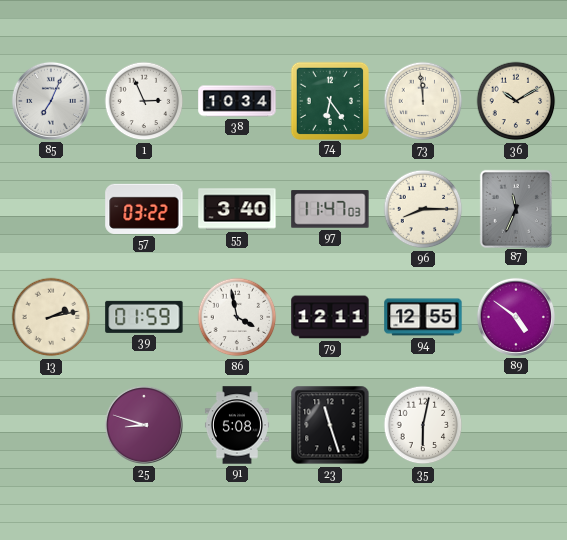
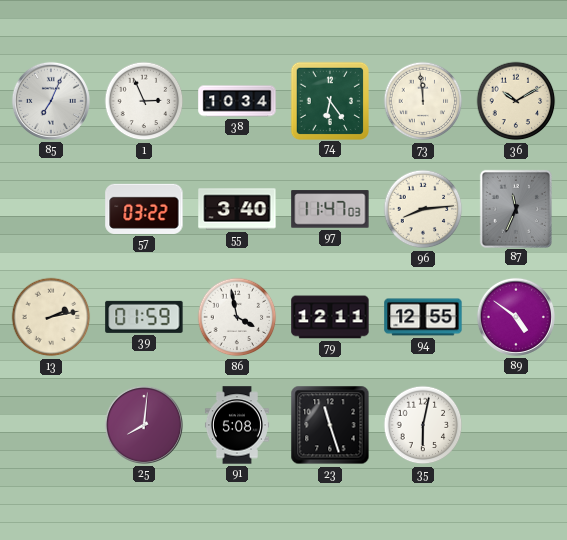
96: 8:15 -> 8:14 (423, 209)
25: 8:48 -> 8:01 (144, 425)
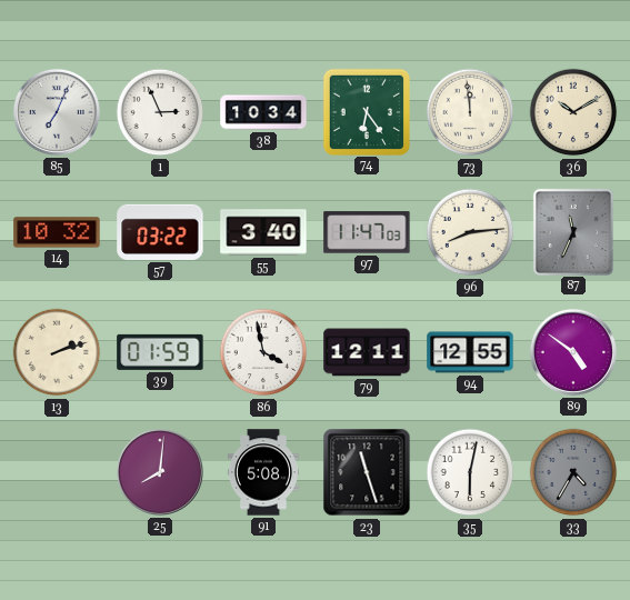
14: none -> 10:32 (57, 232)
13: 2:13 -> 2:12 (57, 352)
33: none -> 4:35 (573, 472)
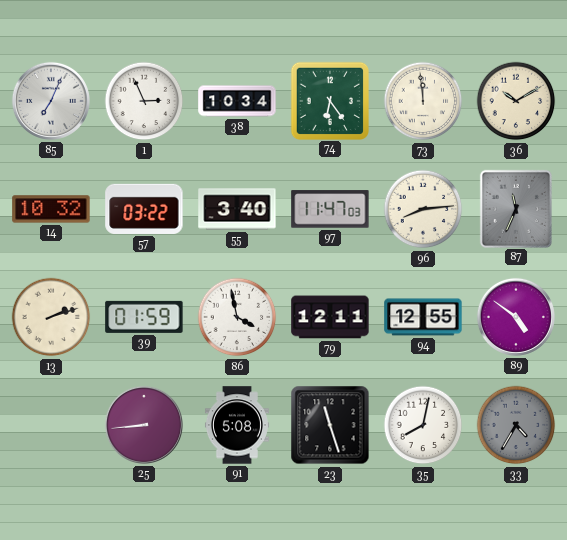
25: 8:01 -> 8:44 (144, 425)
35: 6:02 -> 8:02 (423, 425)
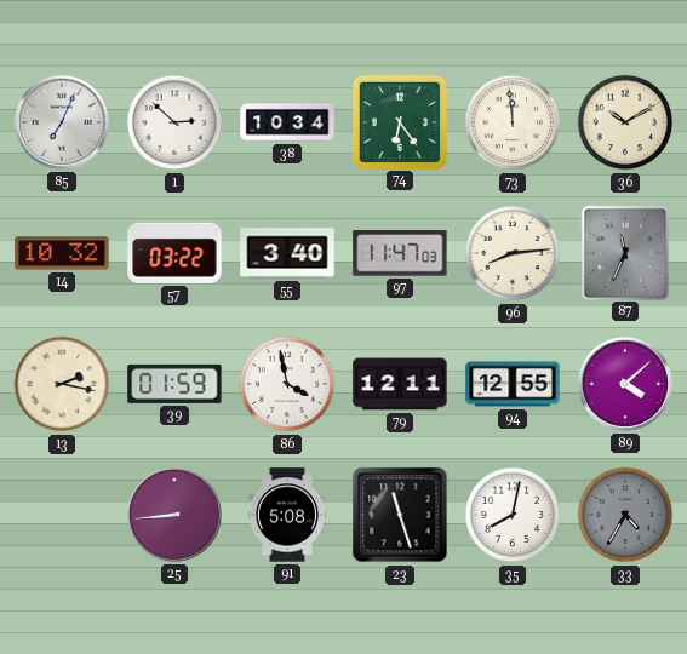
1: 2:56 -> 2:52 (174, 122)
13: 2:12 -> 2:17 (62, 384)
89: 4:51 -> 4:08 (625, 384)
